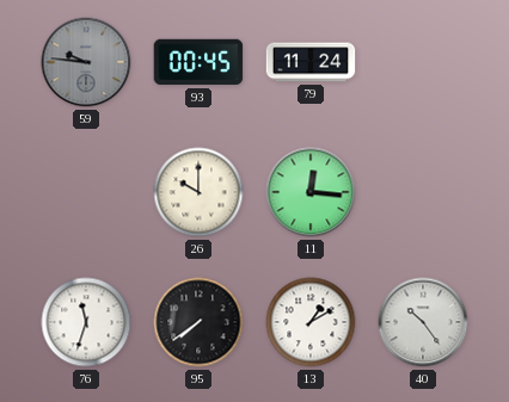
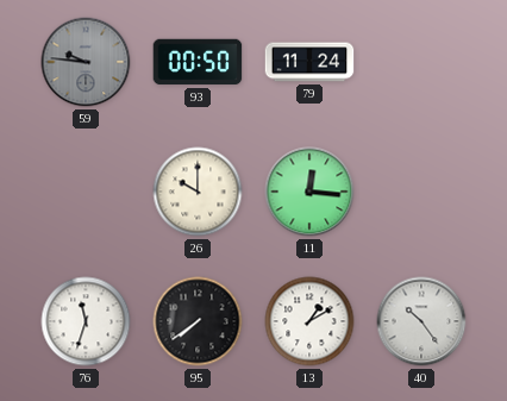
93: 00:45 -> 00:50 (198, 62)
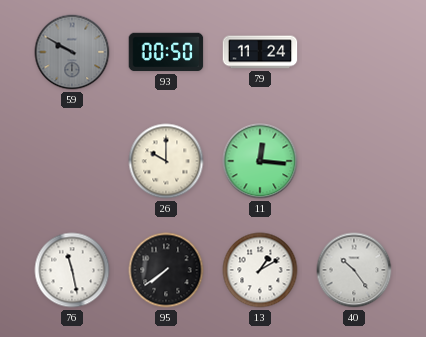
59: 9:46 -> 9:50 (72, 52)
76: 11:33 -> 11:28 (72, 270)
